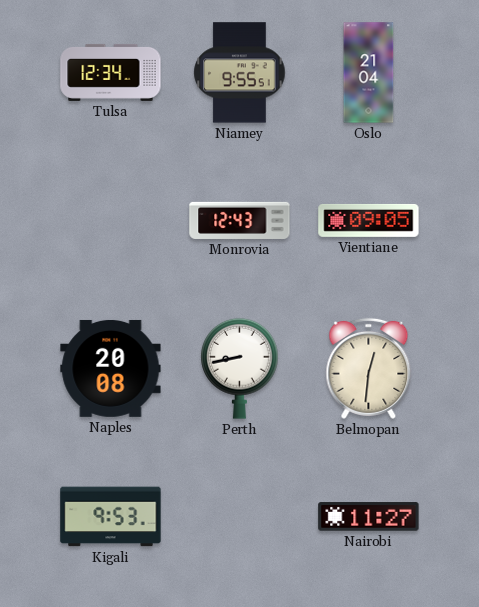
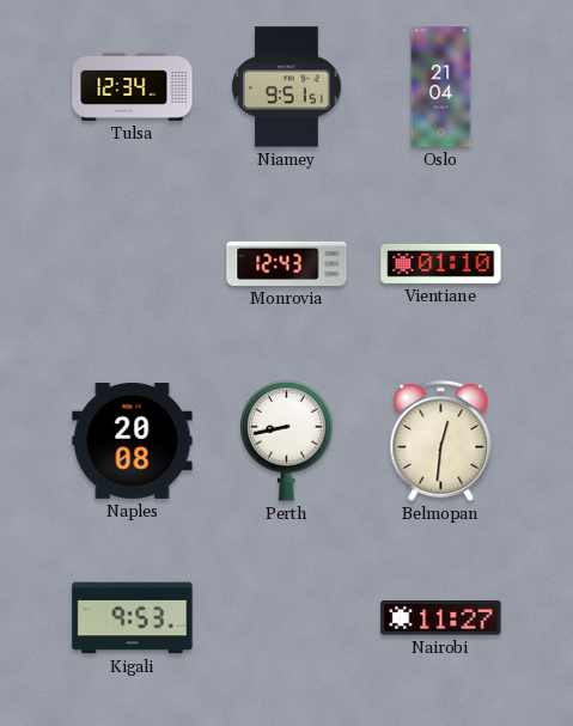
Niamey: 9:55 -> 9:51 (287, 87)
Vientiane: 09:05 -> 01:10 (441, 263)
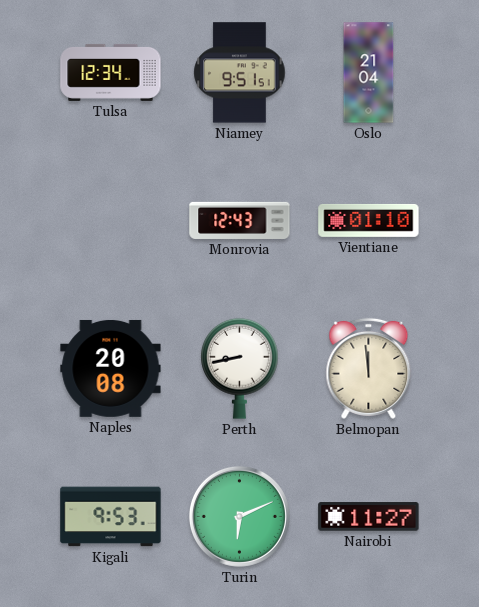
Belmopan: 12:31 -> 11:59 (369, 368)
Turin: none -> 6:11 (239, 516)
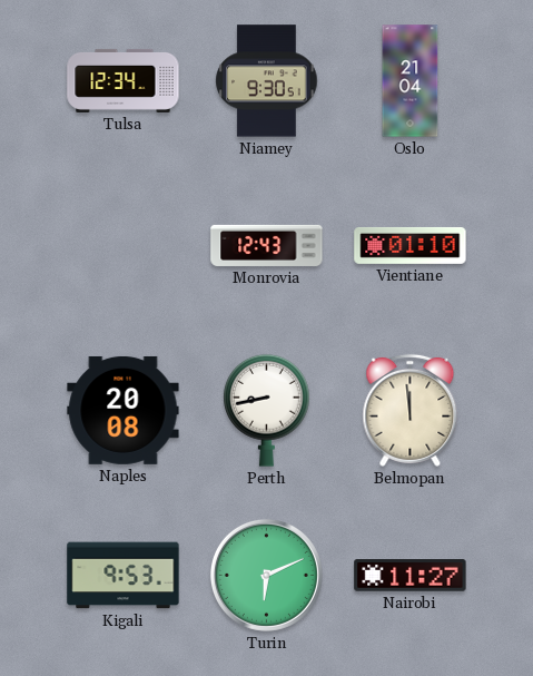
Niamey: 9:51 -> 9:30 (267, 81)
